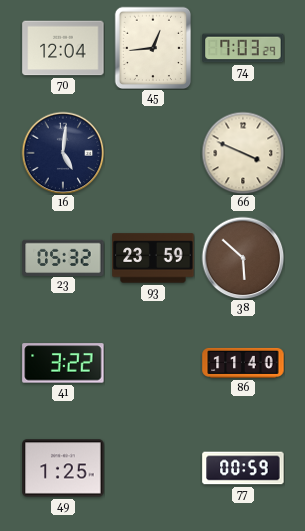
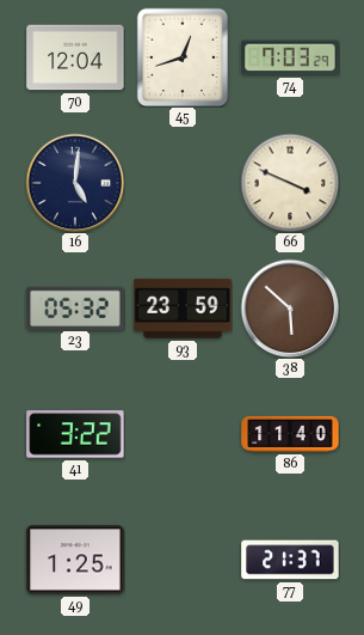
45: 12:44 -> 12:42 (183, 57)
77: 00:59 -> 21:37 (290, 560)
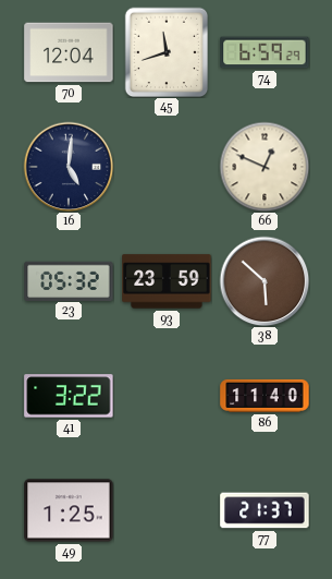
45: 12:42 -> 11:42 (167, 52)
74: 7:03 -> 6:59 (265, 52)
66: 3:49 -> 12:49 (265, 167)
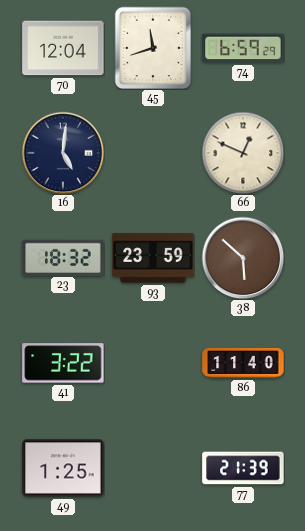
23: 05:32 -> 18:32 (63, 257)
77: 21:37 -> 21:39 (243, 468)
